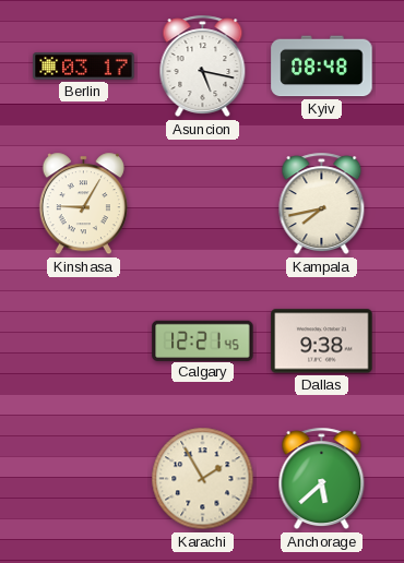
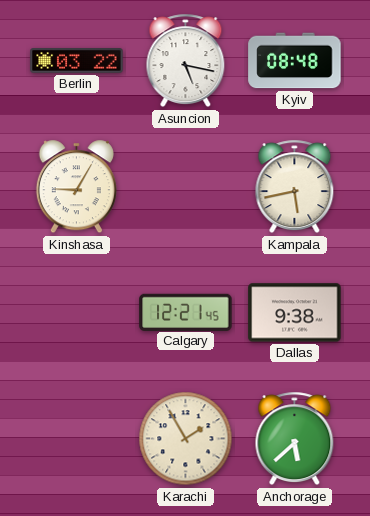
Berlin: 03:17 -> 03:22 (77, 61)
Kampala: 7:43 -> 5:43 (295, 187)
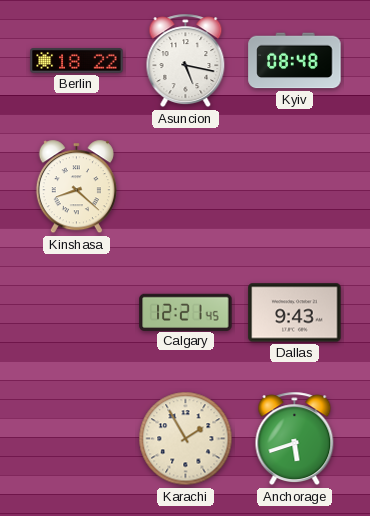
Berlin: 03:22 -> 18:22 (77, 61)
Kinshasa: 9:05 -> 8:22 (76, 187)
Kampala: 5:43 -> none (295, 187)
Dallas: 9:38 -> 9:43 (295, 313)
Anchorage: 5:38 -> 5:42 (295, 439)
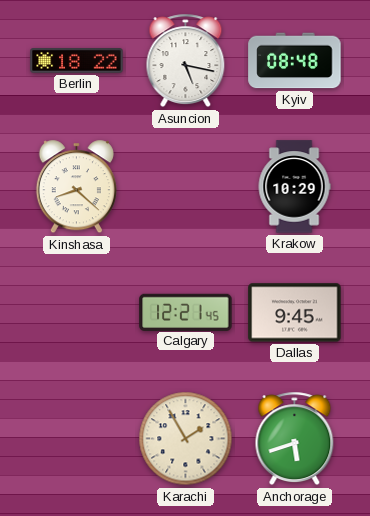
Krakow: none -> 10:29 (294, 187)
Dallas: 9:43 -> 9:45 (295, 313)
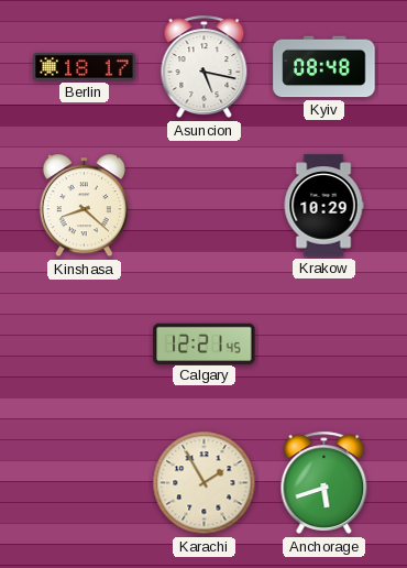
Berlin: 18:22 -> 18:17 (85, 67)
Dallas: 9:45 -> none (295, 313)
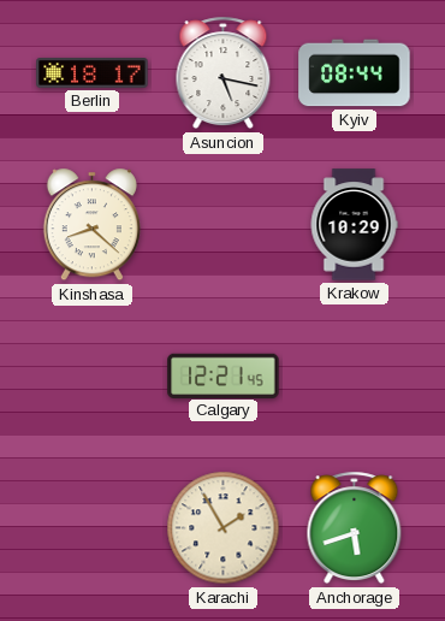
Kyiv: 08:48 -> 08:44 (355, 73)
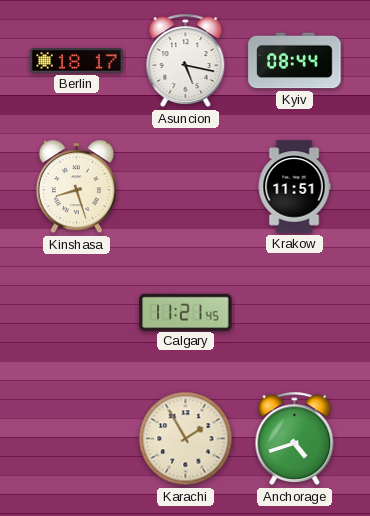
Kinshasa: 8:22 -> 8:27 (76, 187)
Krakow: 10:29 -> 11:51 (294, 187)
Calgary: 12:21 -> 11:21 (186, 312)
Anchorage: 5:42 -> 4:42 (295, 439)
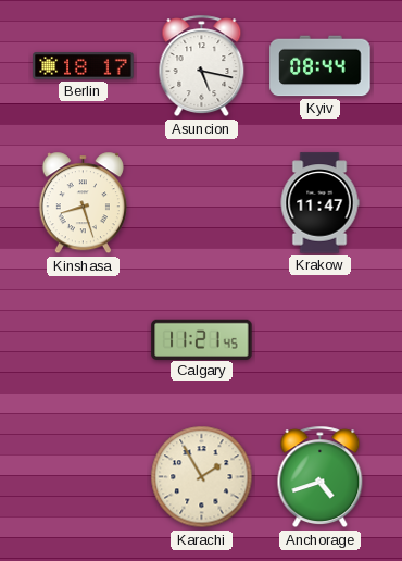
Krakow: 11:51 -> 11:47 (319, 203)
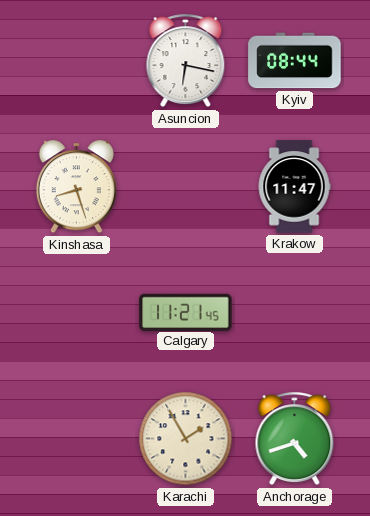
Berlin: 18:17 -> none (84, 66)
Asuncion: 5:17 -> 6:17 (186, 61)
